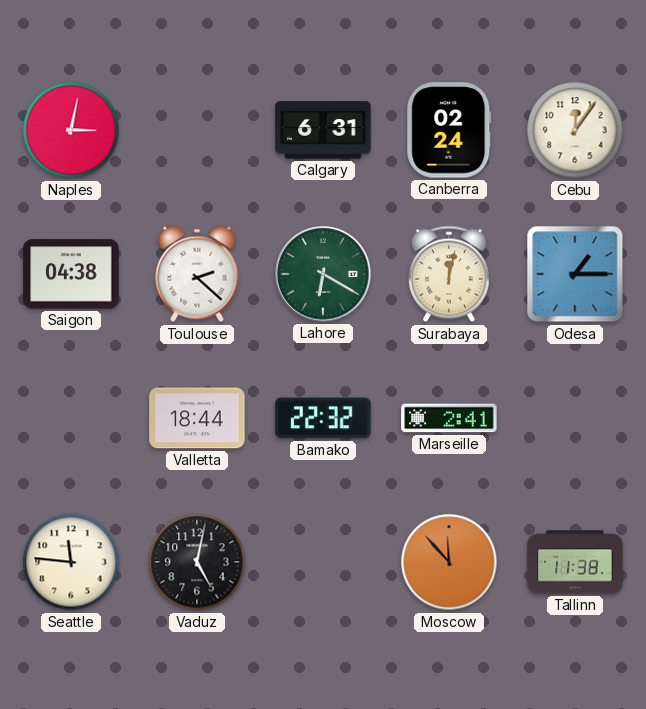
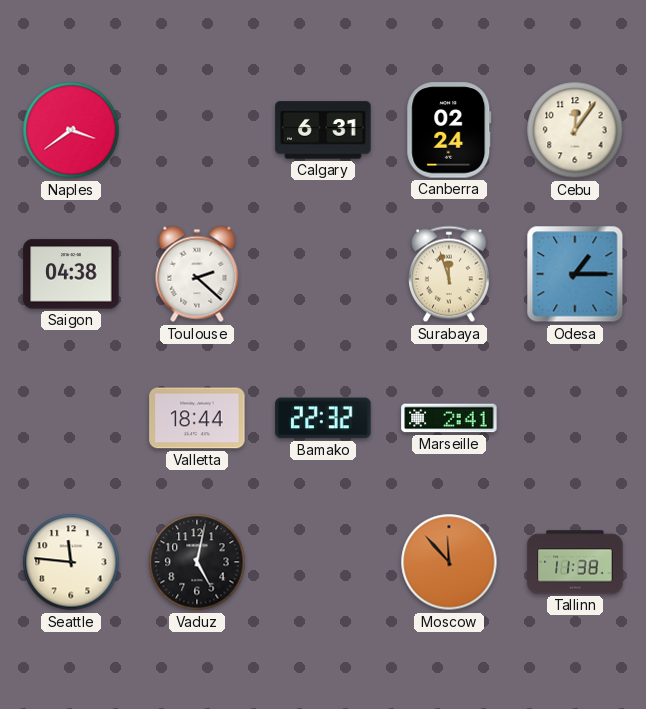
Naples: 3:02 -> 3:39 (71, 130)
Lahore: 6:20 -> none (323, 274)
Surabaya: 12:02 -> 11:57 (450, 274)
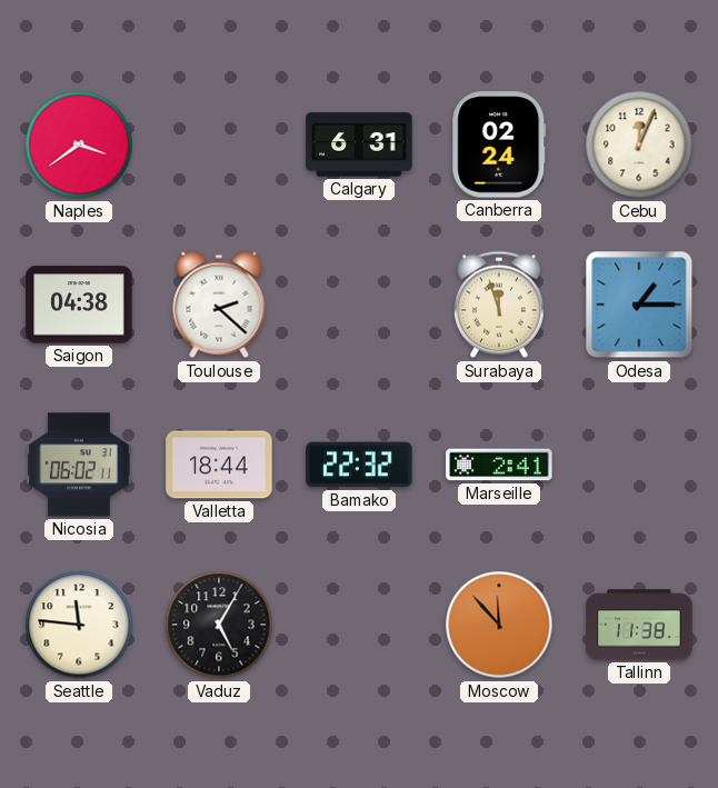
Cebu: 12:06 -> 12:04 (639, 144)
Nicosia: none -> 06:02 (79, 465)
Vaduz: 5:02 -> 5:05 (219, 625)
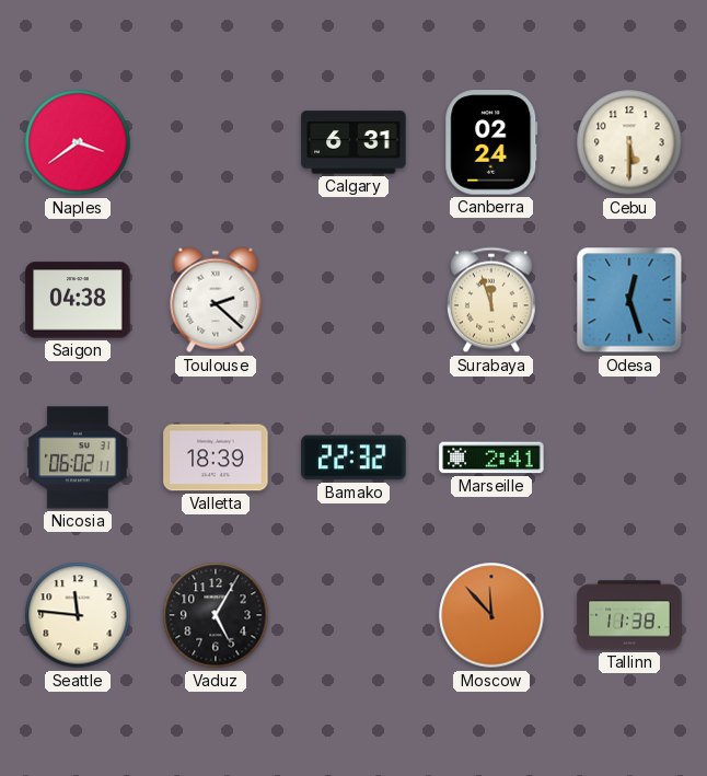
Cebu: 12:04 -> 5:30 (629, 142)
Odesa: 1:15 -> 12:27 (629, 300)
Valletta: 18:44 -> 18:39 (216, 458)
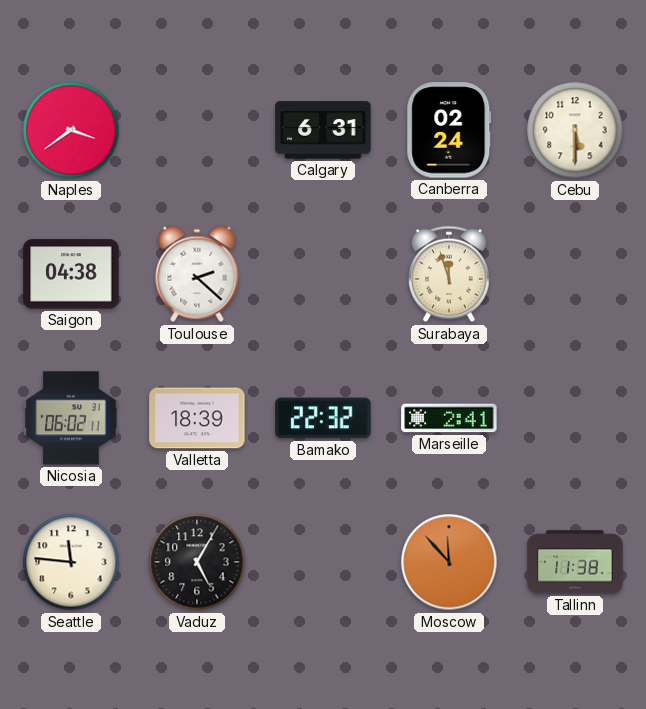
Odesa: 12:27 -> none (629, 300)
